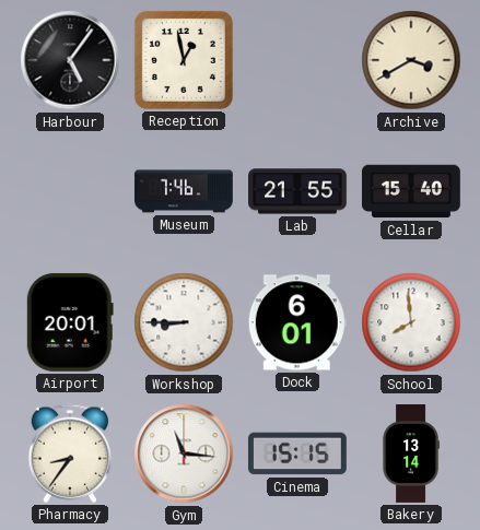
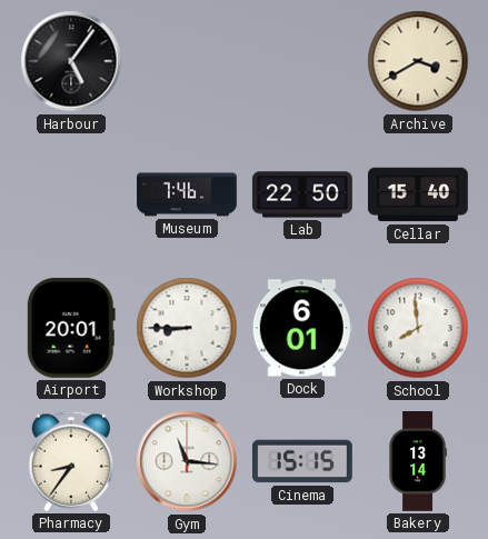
Reception: 12:58 -> none (184, 60)
Lab: 21:55 -> 22:50 (303, 194)
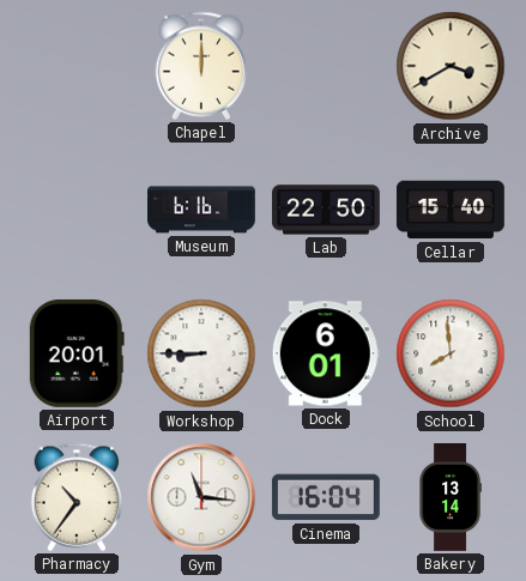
Harbour: 5:06 -> none (71, 61)
Chapel: none -> 12:00 (201, 66)
Museum: 7:46 -> 6:16 (202, 210)
Pharmacy: 8:36 -> 10:36 (77, 497)
Cinema: 15:15 -> 16:04 (326, 497)
